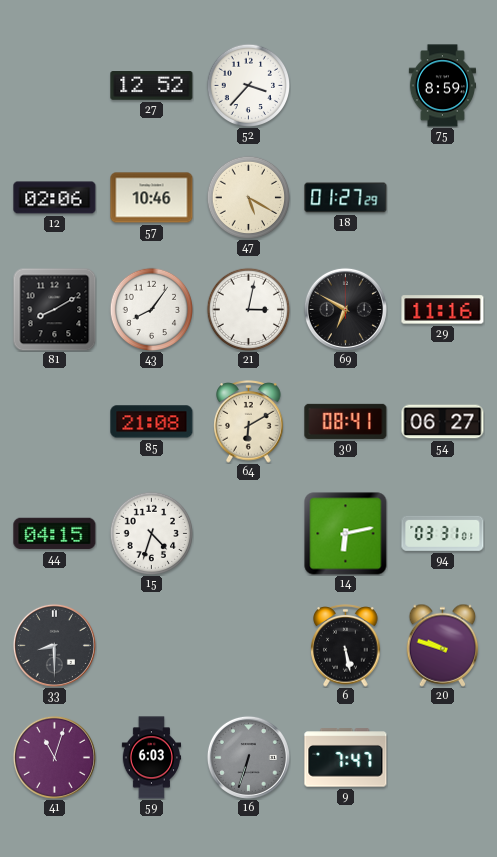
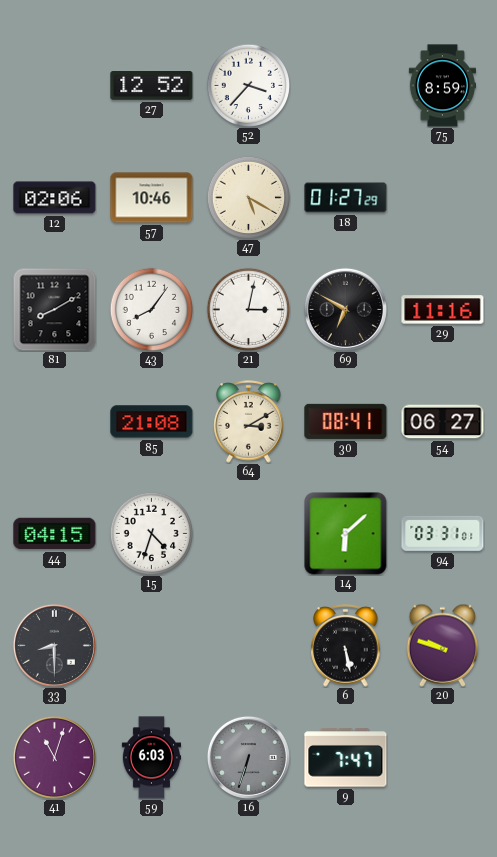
64: 6:10 -> 3:10 (249, 422)
14: 6:13 -> 6:08 (346, 534)
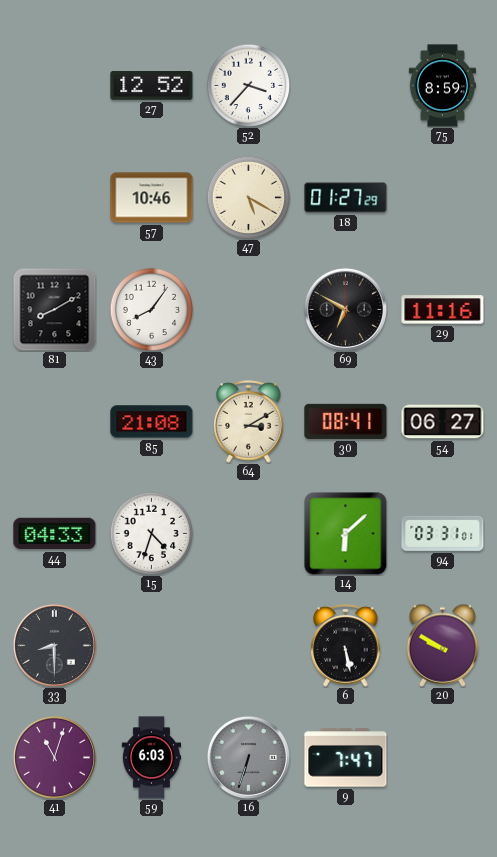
12: 02:06 -> none (55, 198)
21: 3:02 -> none (248, 309)
44: 04:15 -> 04:33 (55, 534)
20: 9:48 -> 9:50 (443, 645)
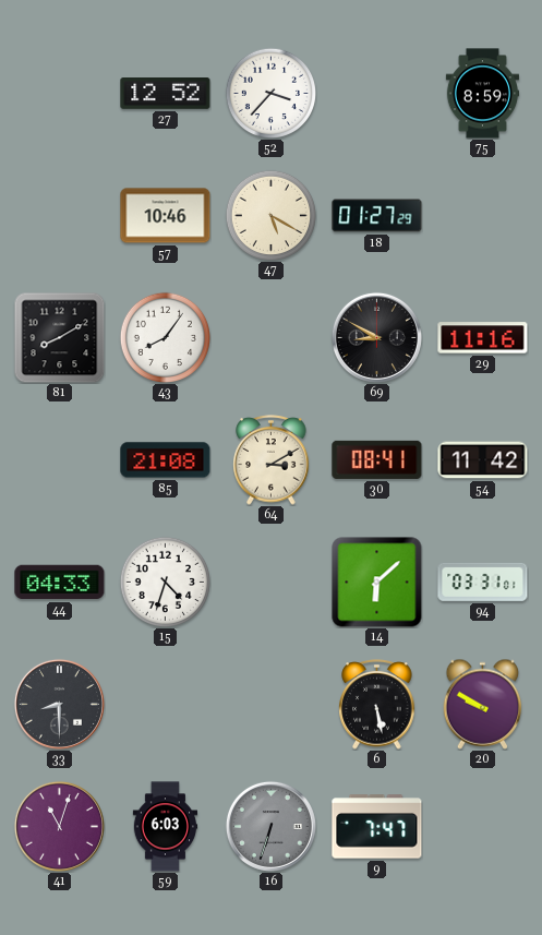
69: 6:50 -> 8:50 (376, 337)
54: 06:27 -> 11:42 (483, 460)
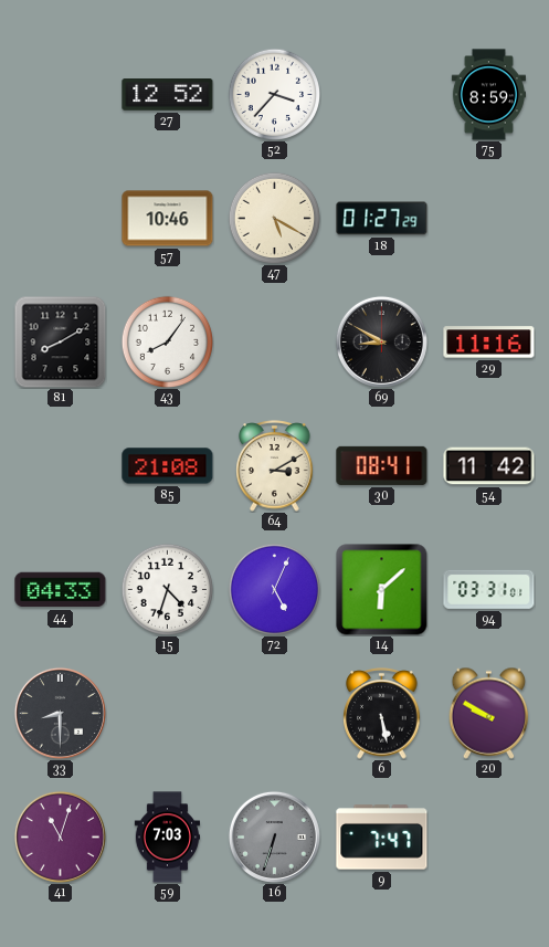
72: none -> 5:04 (274, 589)
59: 6:03 -> 7:03 (168, 838)
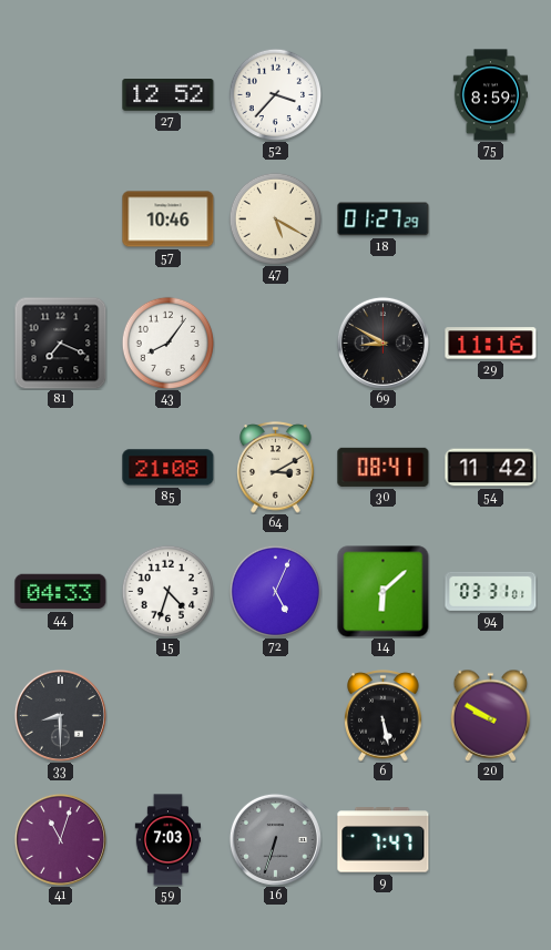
81: 8:10 -> 7:19 (60, 343)
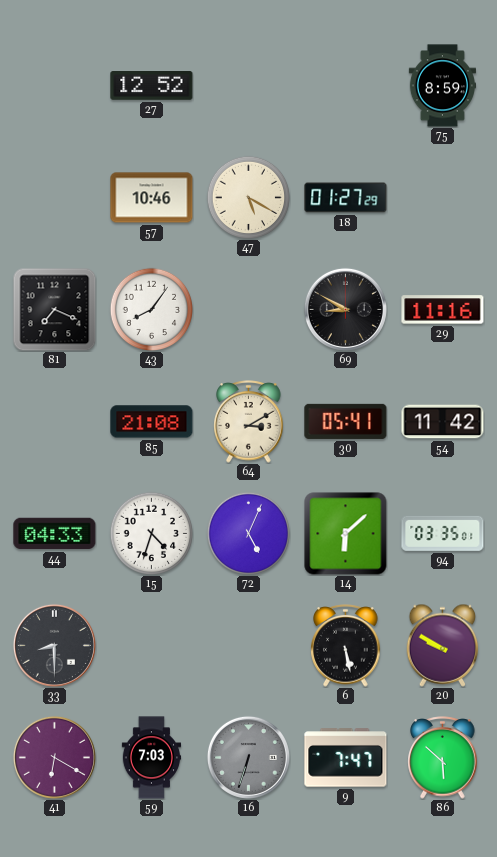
52: 3:37 -> none (275, 94)
30: 08:41 -> 05:41 (346, 421)
94: 03:31 -> 03:35 (443, 533)
41: 11:03 -> 6:20 (54, 757)
86: none -> 5:52 (443, 758)
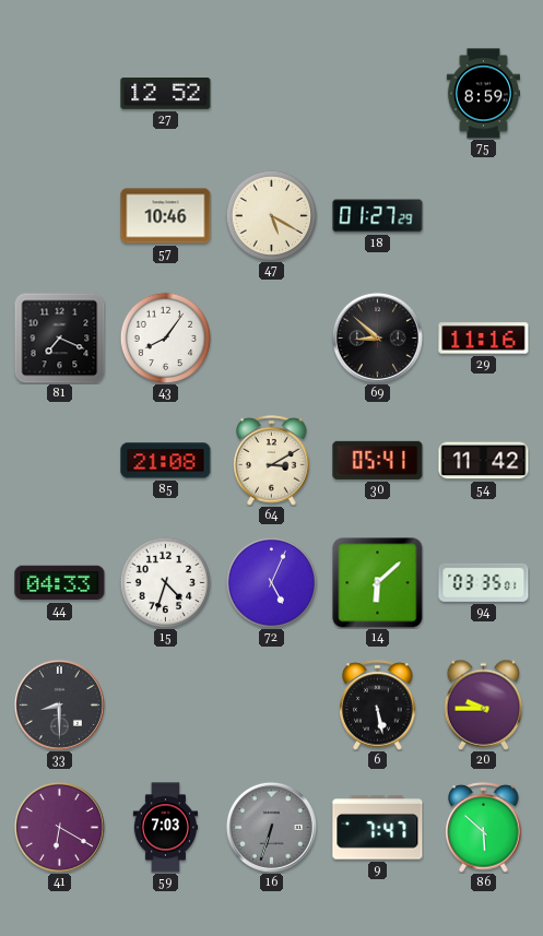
69: 8:50 -> 8:52 (377, 337)
20: 9:50 -> 9:45 (484, 704)
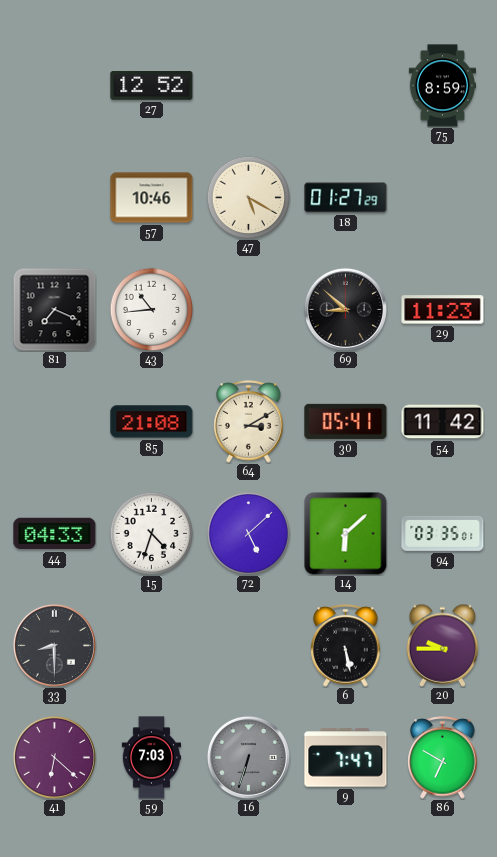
43: 8:06 -> 10:44 (151, 309)
29: 11:16 -> 11:23 (443, 310)
72: 5:04 -> 5:08 (248, 533)
41: 6:20 -> 6:22 (54, 757)
86: 5:52 -> 6:50 (443, 758)
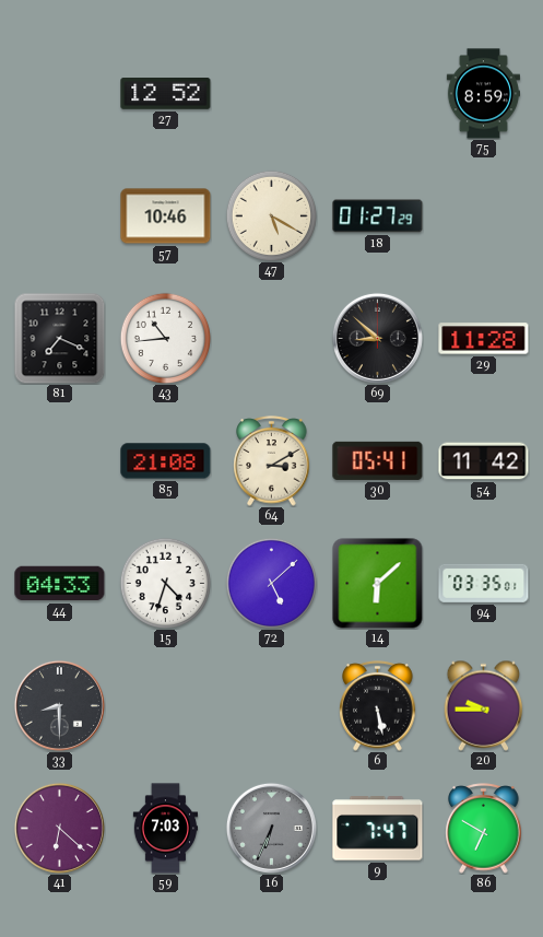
29: 11:23 -> 11:28 (484, 339)
16: 6:33 -> 6:34 (271, 828)
